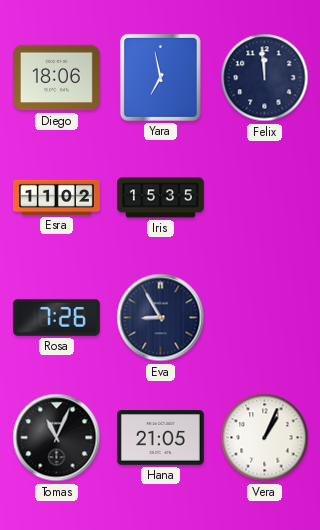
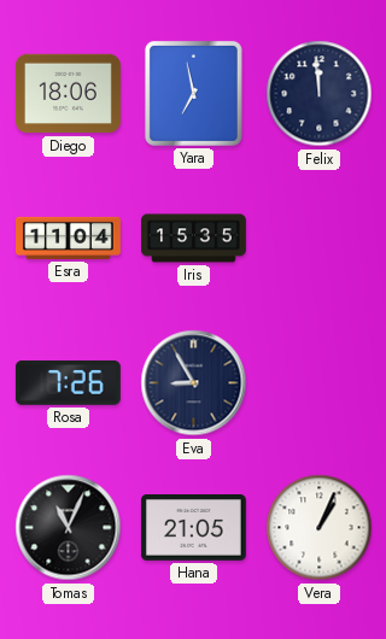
Esra: 11:02 -> 11:04 (69, 238)
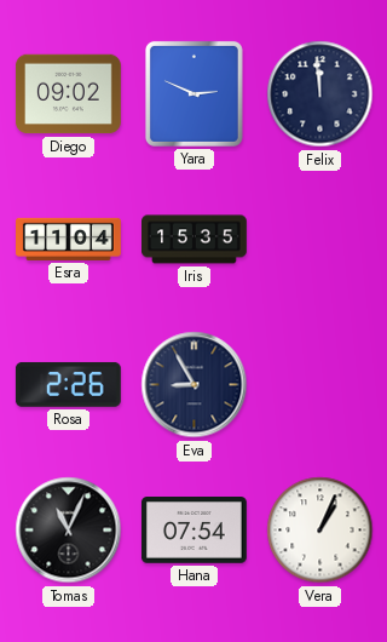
Diego: 18:06 -> 09:02 (68, 94)
Yara: 6:58 -> 2:49 (193, 93)
Rosa: 7:26 -> 2:26 (68, 384)
Hana: 21:05 -> 07:54 (193, 531)
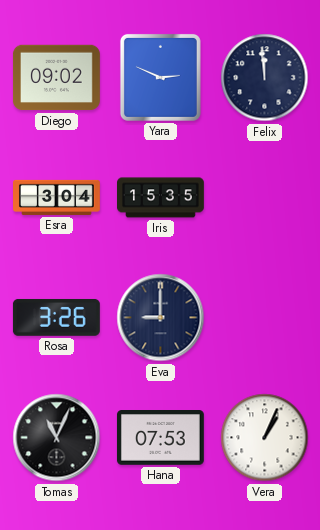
Esra: 11:04 -> 3:04 (57, 197)
Rosa: 2:26 -> 3:26 (56, 317)
Eva: 8:55 -> 9:00 (161, 318)
Hana: 07:54 -> 07:53 (160, 438)
